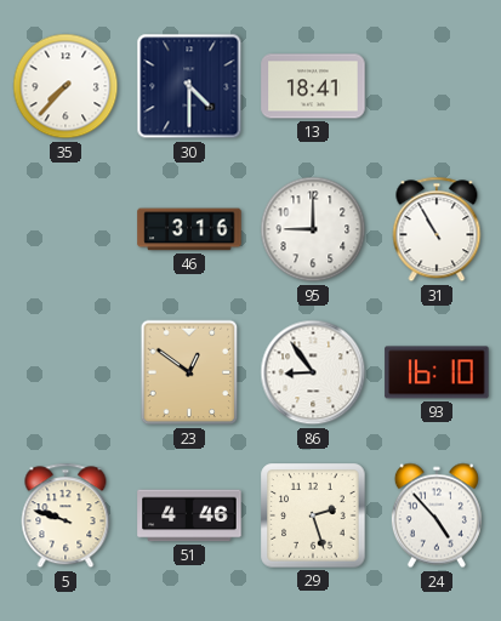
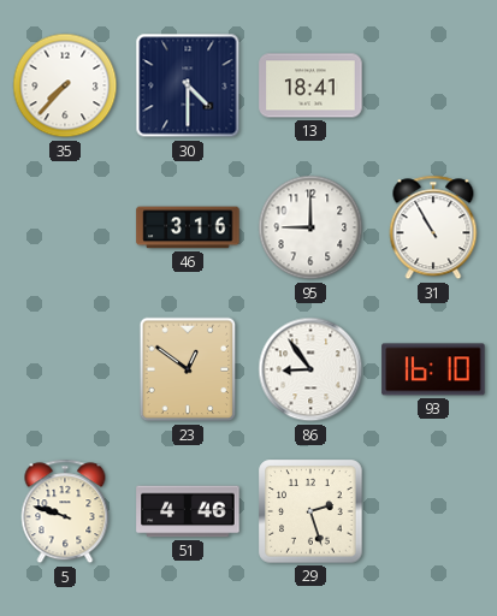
24: 4:53 -> none (437, 515)
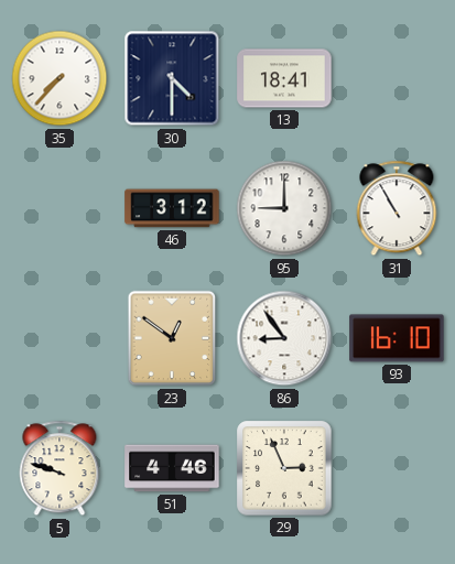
46: 3:16 -> 3:12 (172, 208)
29: 2:27 -> 2:56 (284, 468)
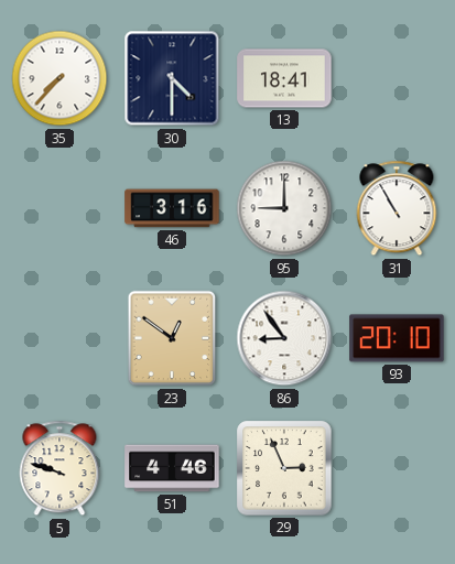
46: 3:12 -> 3:16 (172, 208)
93: 16:10 -> 20:10 (397, 338)
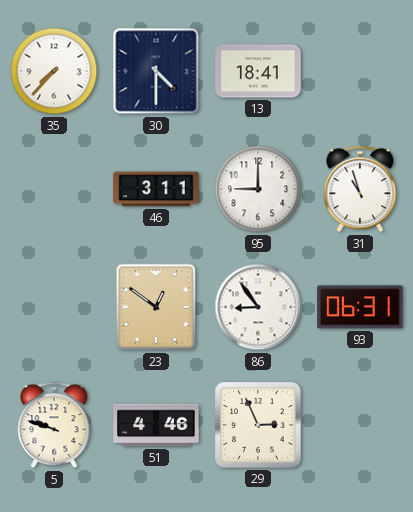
46: 3:16 -> 3:11 (156, 189)
31: 10:55 -> 10:57 (360, 189)
93: 20:10 -> 06:31 (360, 307)
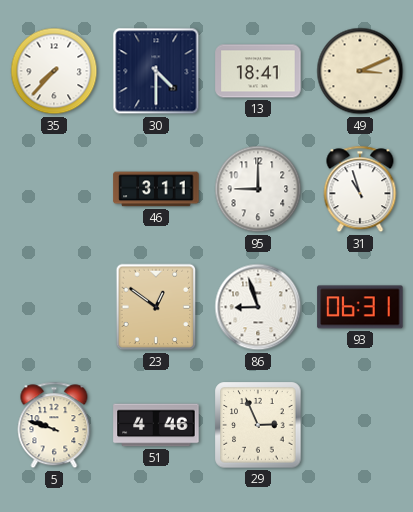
49: none -> 3:11 (360, 71)
86: 8:54 -> 8:57 (258, 307)
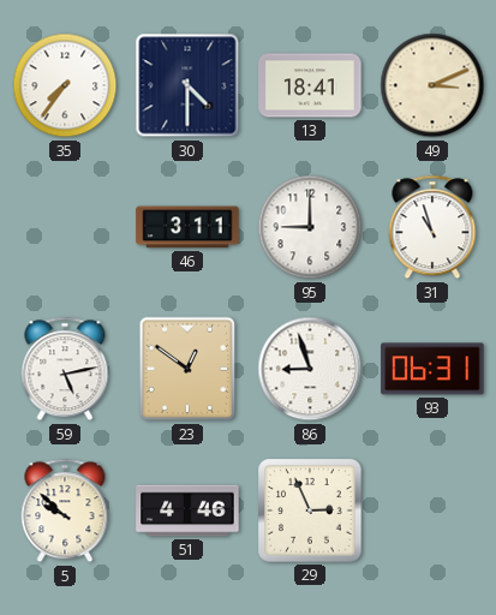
35: 7:37 -> 7:36 (65, 85)
59: none -> 5:13 (65, 369)
5: 9:48 -> 9:52 (65, 510)
